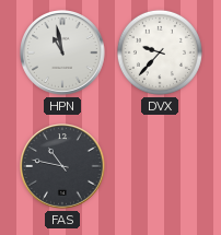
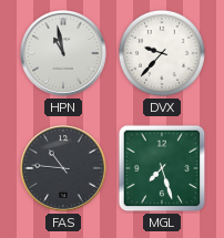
FAS: 10:47 -> 10:46 (63, 168)
MGL: none -> 7:27 (162, 168)
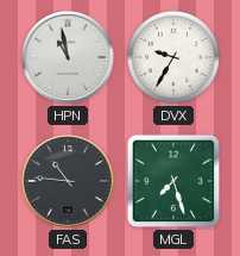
DVX: 9:37 -> 9:35 (173, 57)
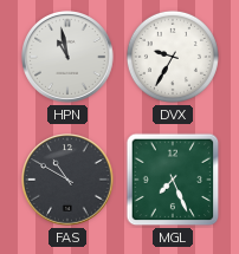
FAS: 10:46 -> 10:50 (67, 180)
MGL: 7:27 -> 7:26 (173, 180)
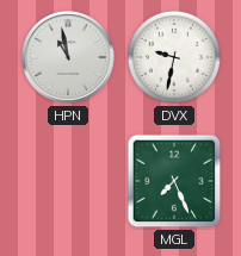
DVX: 9:35 -> 9:32 (174, 57)
FAS: 10:50 -> none (67, 180)
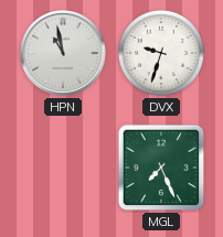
DVX: 9:32 -> 9:33 (161, 53)
